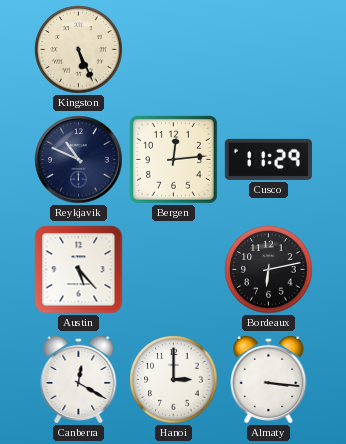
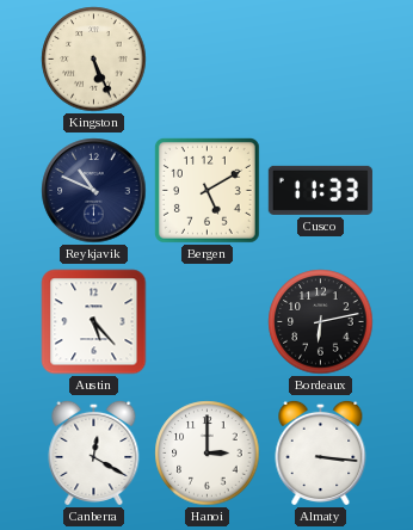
Bergen: 12:14 -> 5:10 (207, 190)
Cusco: 11:29 -> 11:33 (320, 190)
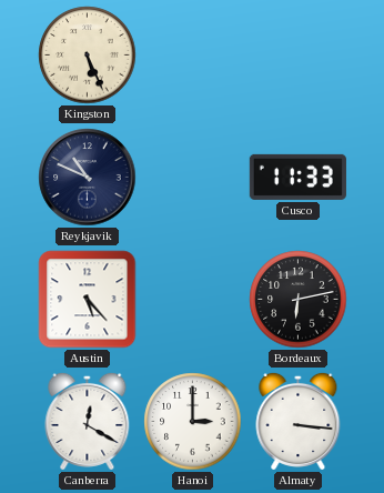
Bergen: 5:10 -> none (207, 190)
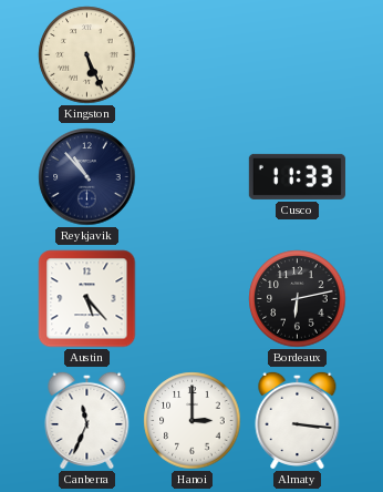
Reykjavik: 10:49 -> 10:53 (87, 177)
Canberra: 12:20 -> 11:34 (87, 420)
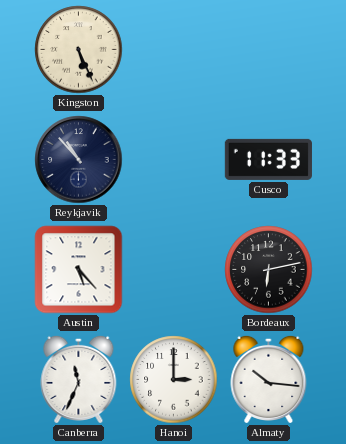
Almaty: 3:16 -> 10:16 (269, 379)
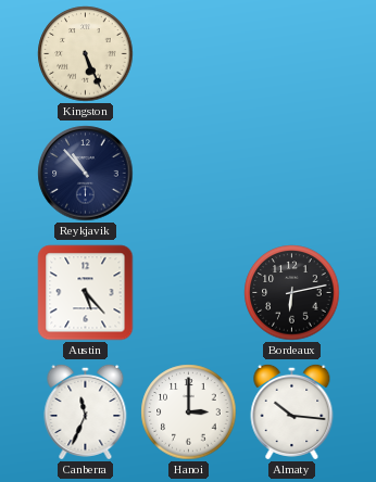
Cusco: 11:33 -> none (268, 159)
